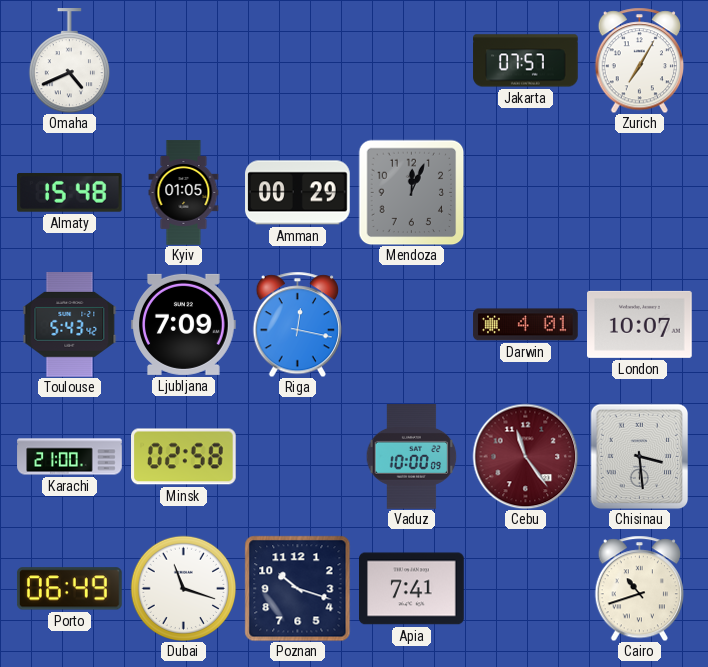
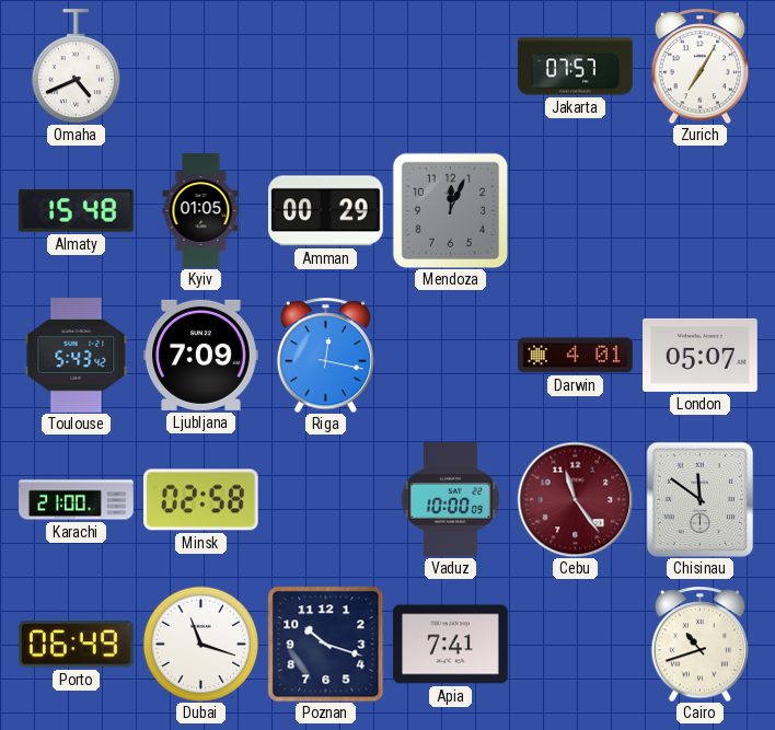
London: 10:07 -> 05:07 (701, 355)
Chisinau: 3:29 -> 11:51 (701, 499)
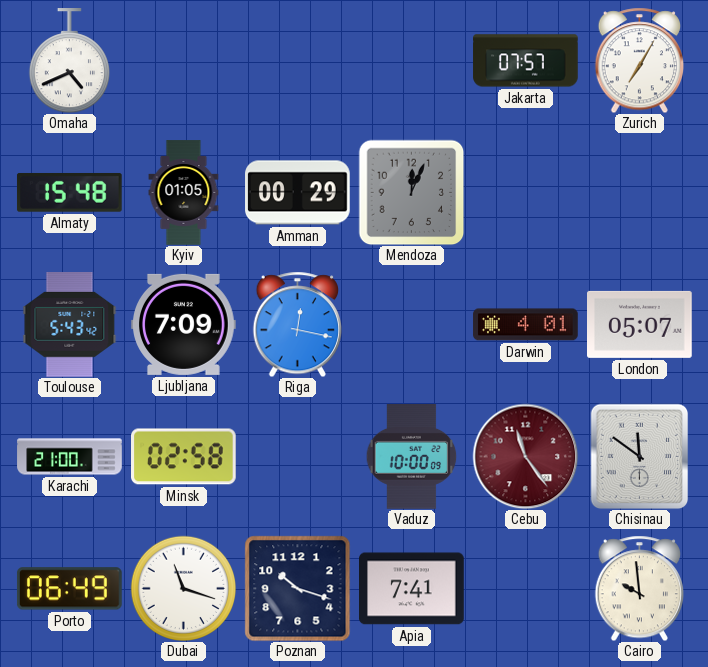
Cairo: 10:42 -> 9:59 (639, 588)
